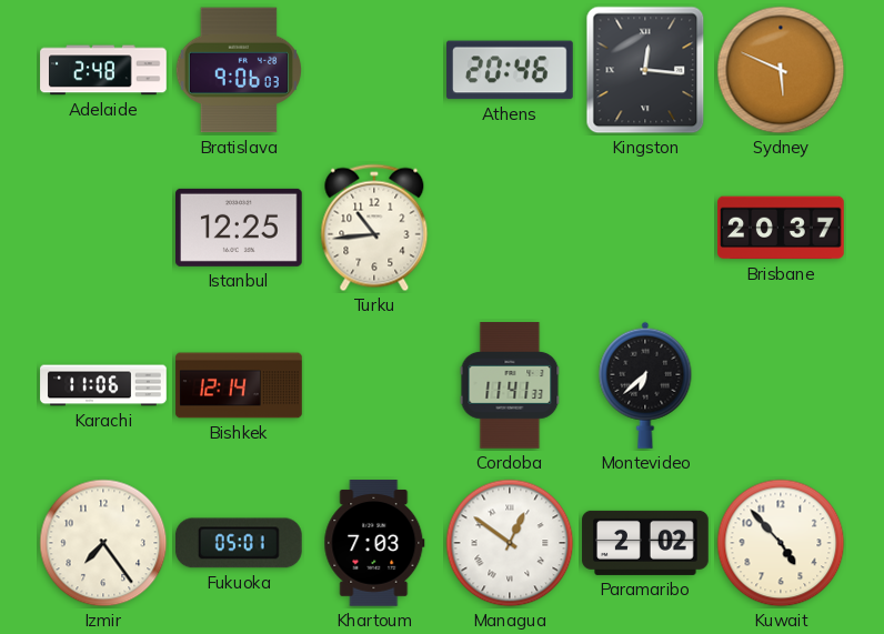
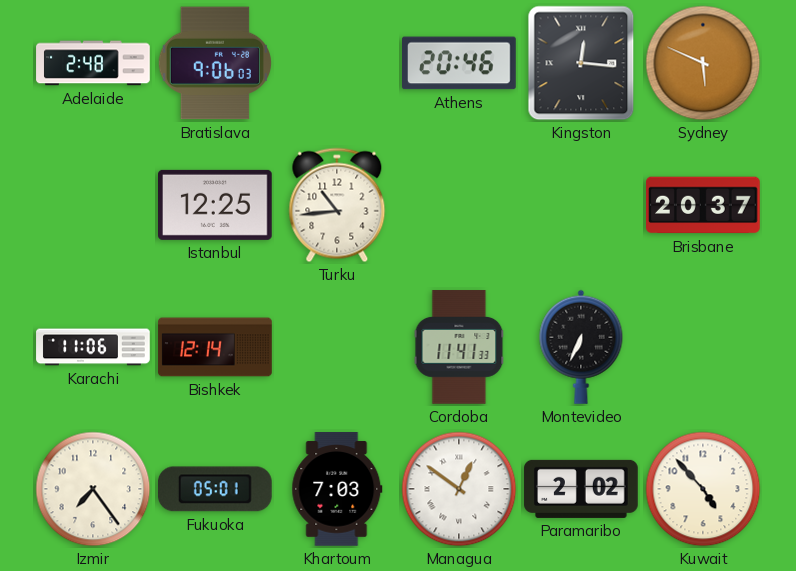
Montevideo: 6:38 -> 6:34 (581, 347)
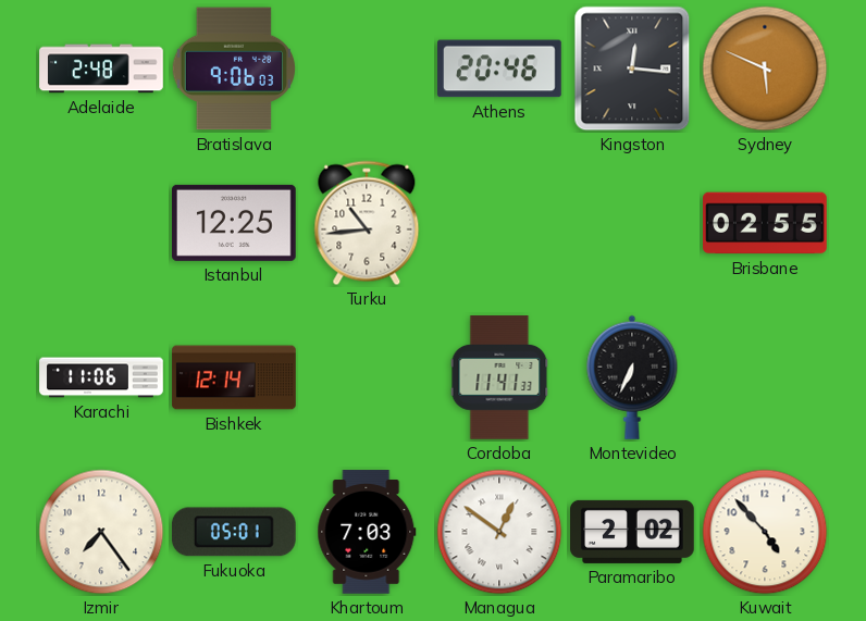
Brisbane: 20:37 -> 02:55 (765, 223)
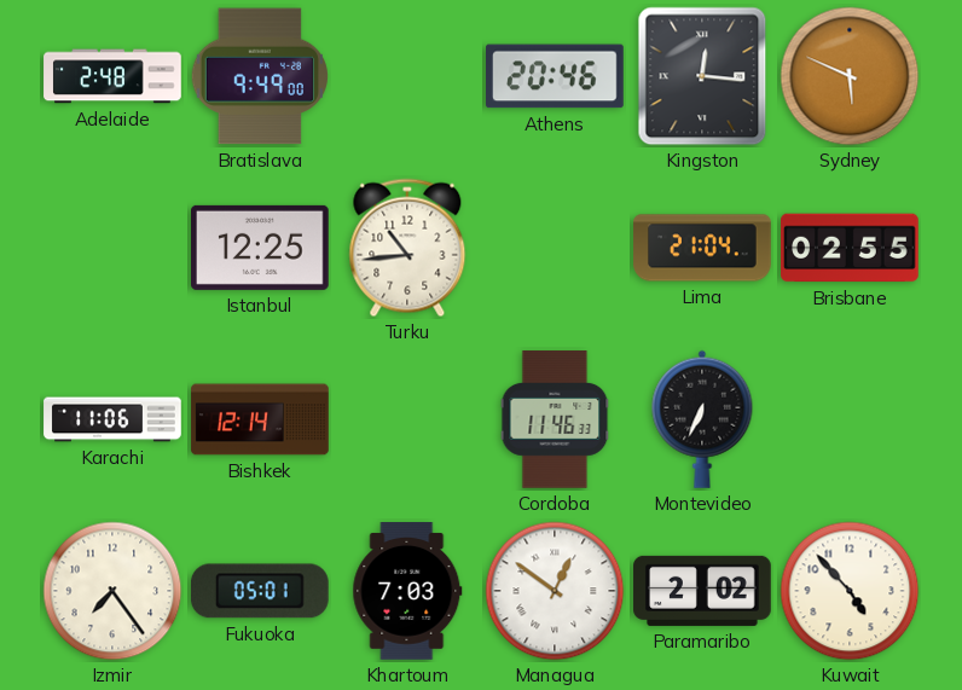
Bratislava: 9:06 -> 9:49 (259, 76)
Lima: none -> 21:04 (702, 248)
Cordoba: 11:41 -> 11:46 (555, 419)
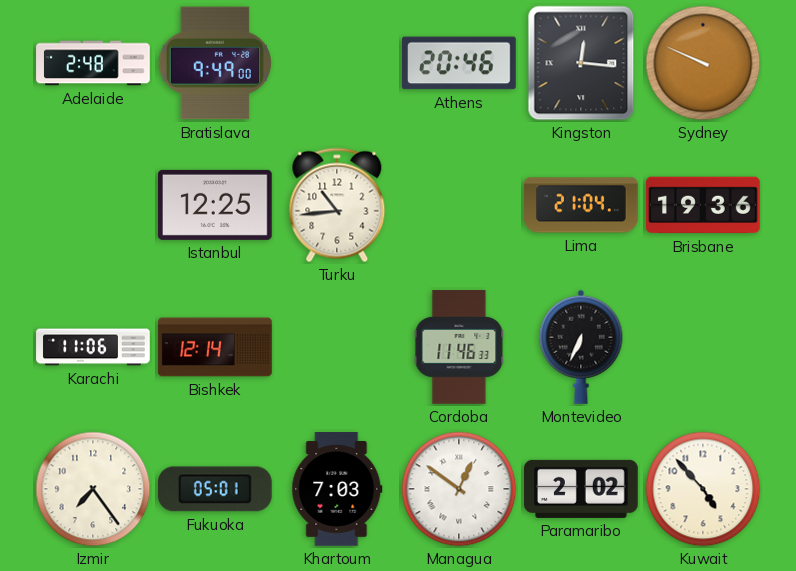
Sydney: 5:49 -> 9:49 (703, 63)
Brisbane: 02:55 -> 19:36 (703, 205)
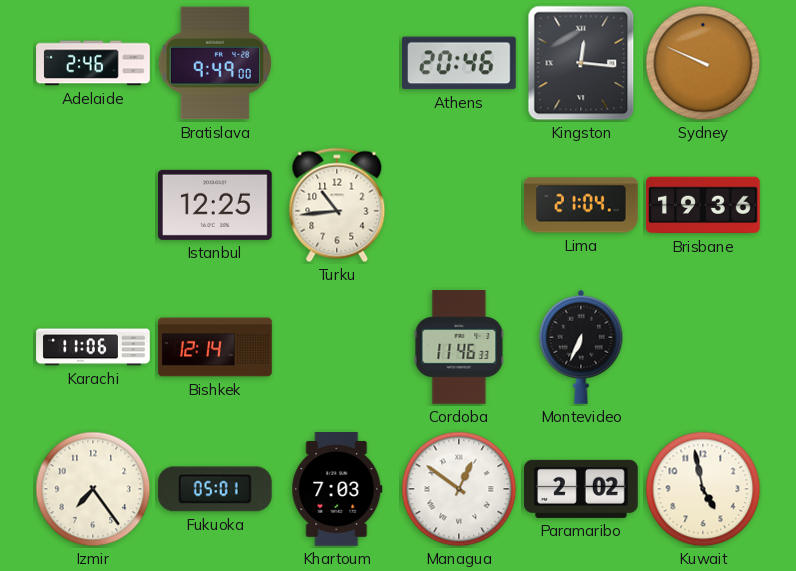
Adelaide: 2:48 -> 2:46 (93, 63)
Kuwait: 4:53 -> 4:58 (703, 489)
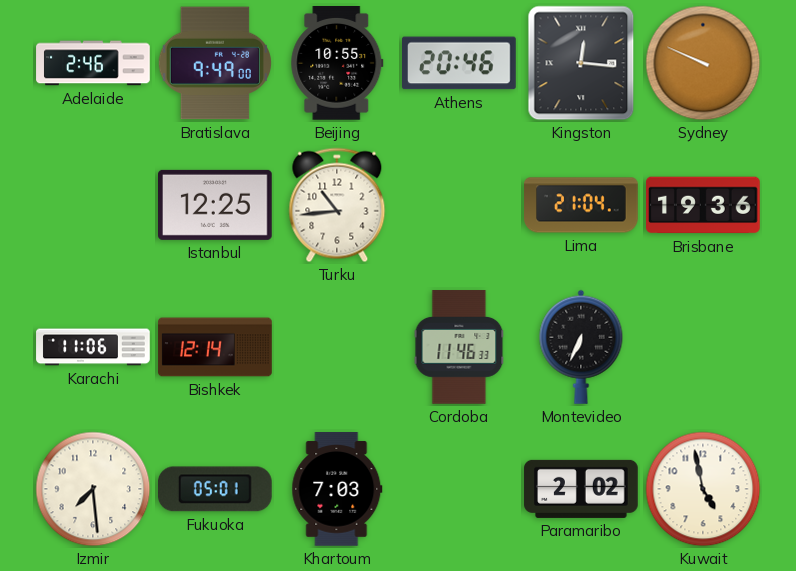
Beijing: none -> 10:55 (337, 64)
Izmir: 7:24 -> 7:29 (93, 489)
Managua: 12:51 -> none (459, 489)
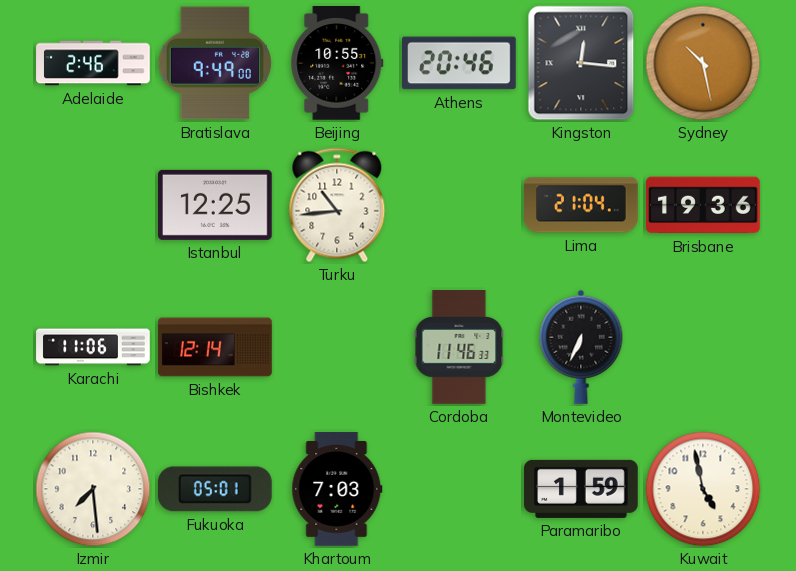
Sydney: 9:49 -> 10:28 (703, 63)
Paramaribo: 2:02 -> 1:59 (581, 489)
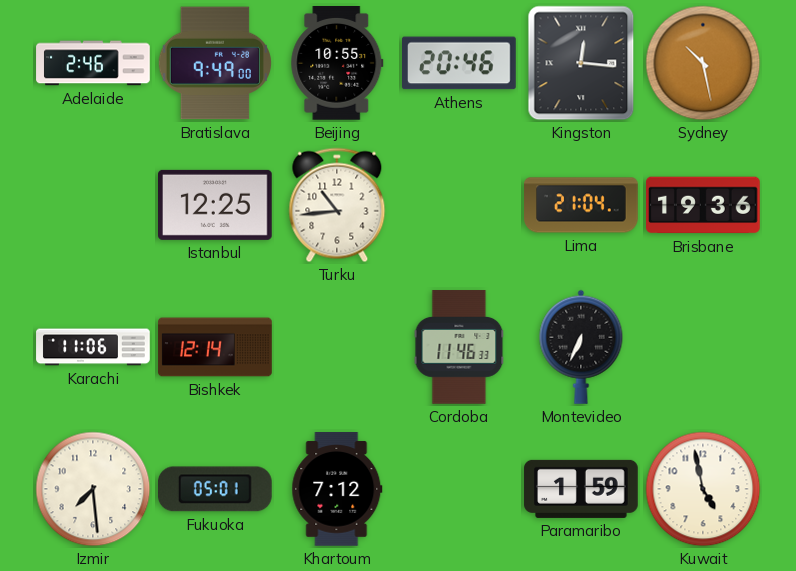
Khartoum: 7:03 -> 7:12 (337, 489)
